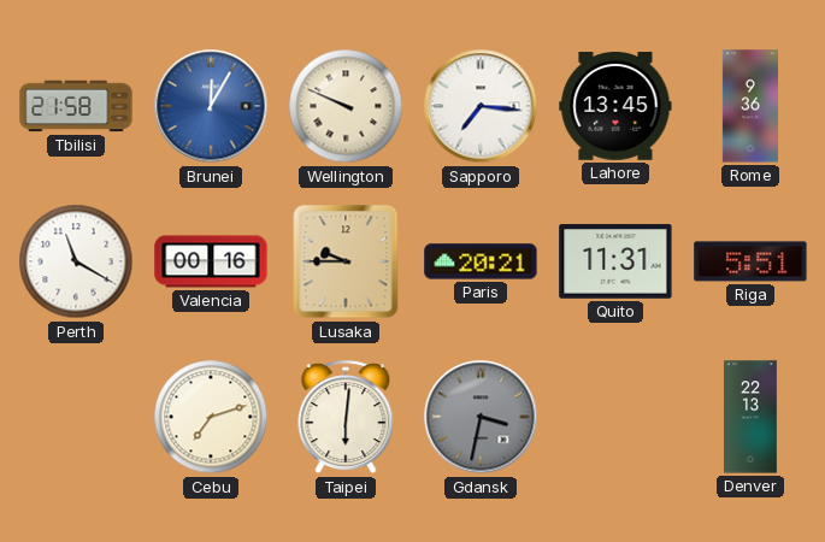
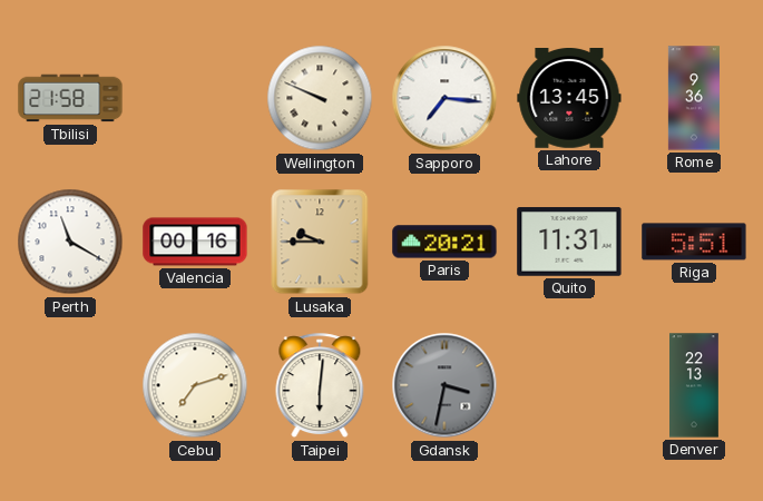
Brunei: 12:05 -> none (211, 106)
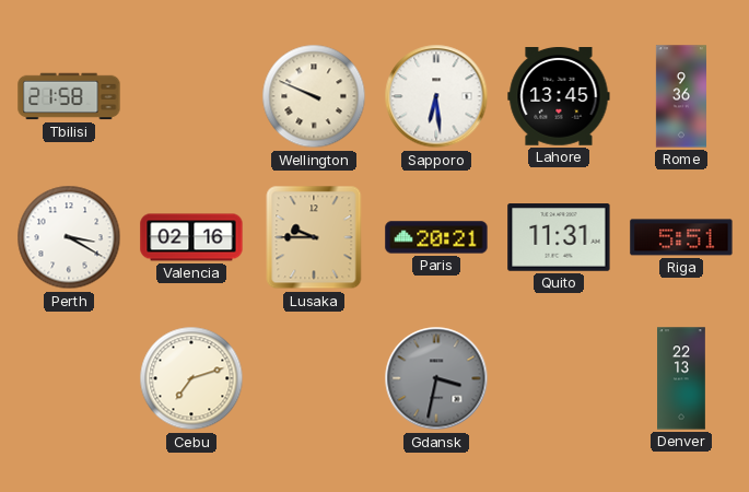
Sapporo: 7:16 -> 6:29 (436, 96)
Perth: 11:20 -> 3:20 (69, 237)
Valencia: 00:16 -> 02:16 (191, 237)
Taipei: 6:01 -> none (320, 386)
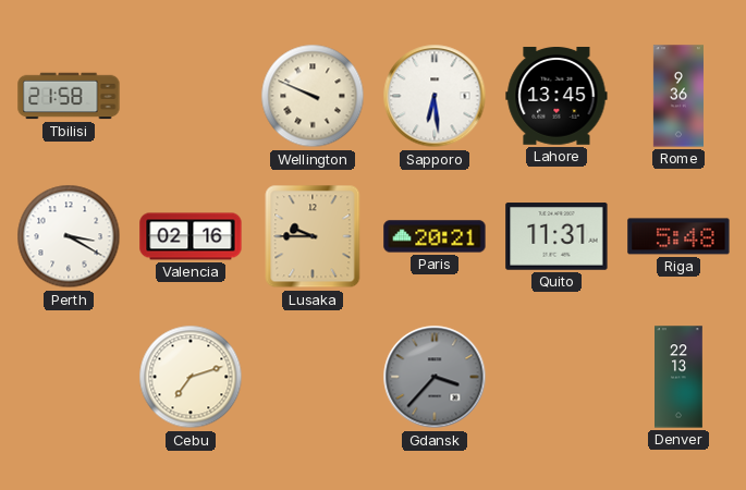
Riga: 5:51 -> 5:48 (678, 236)
Gdansk: 3:32 -> 3:37 (435, 377)
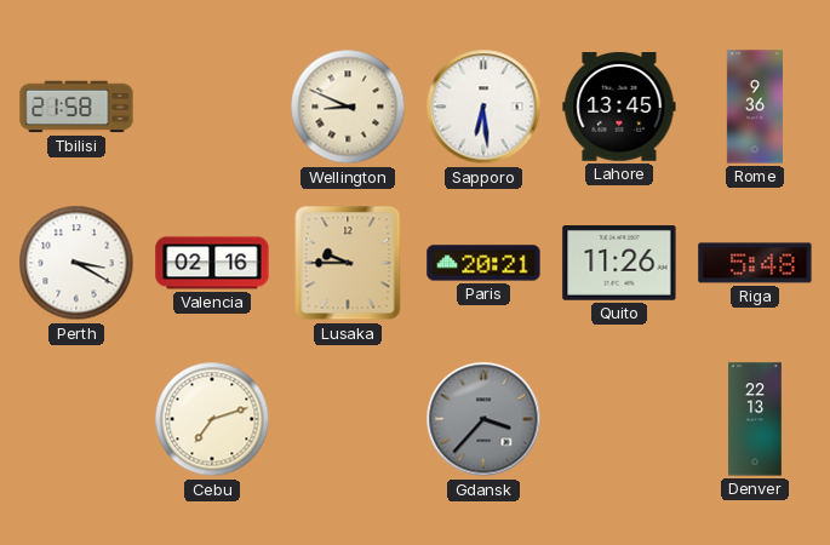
Wellington: 9:49 -> 8:49 (348, 107)
Quito: 11:31 -> 11:26 (619, 263)
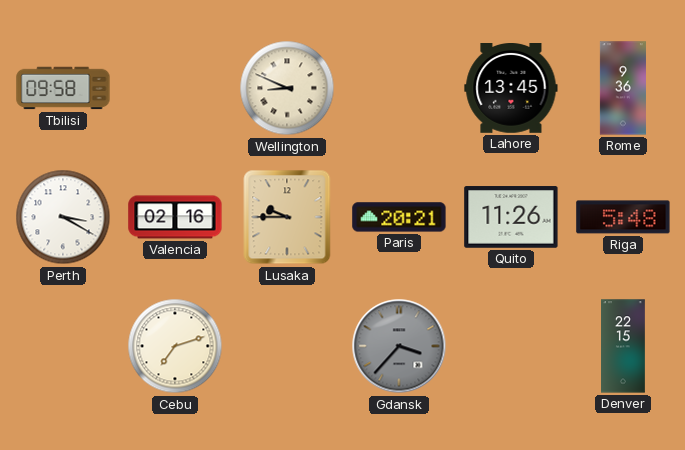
Tbilisi: 21:58 -> 09:58 (63, 88)
Sapporo: 6:29 -> none (483, 107)
Denver: 22:13 -> 22:15 (624, 346)
